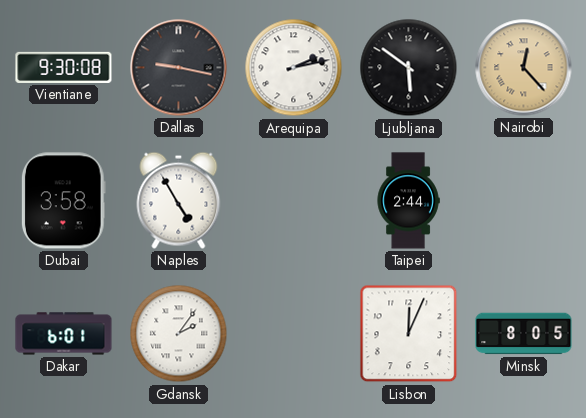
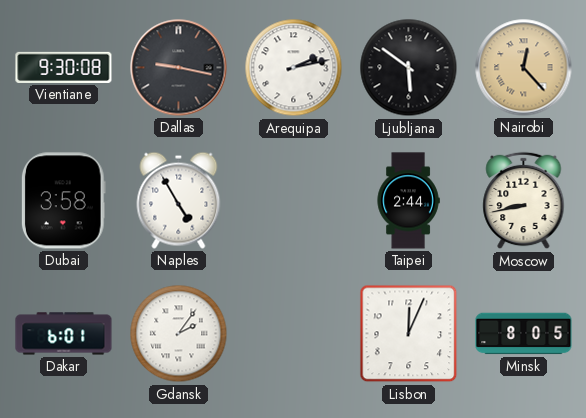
Moscow: none -> 8:43 (524, 201)
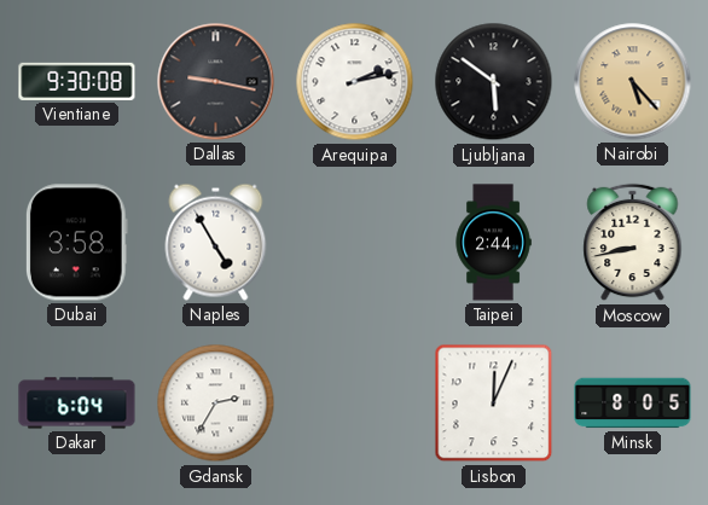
Nairobi: 12:23 -> 5:23 (633, 82)
Dakar: 6:01 -> 6:04 (77, 404)
Gdansk: 2:06 -> 2:35 (216, 404)
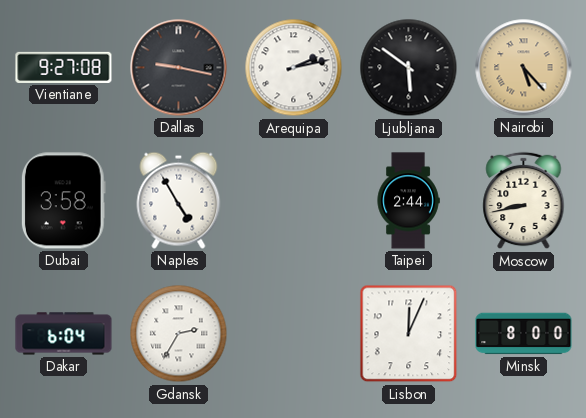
Vientiane: 9:30 -> 9:27 (64, 67)
Minsk: 8:05 -> 8:00 (524, 334)
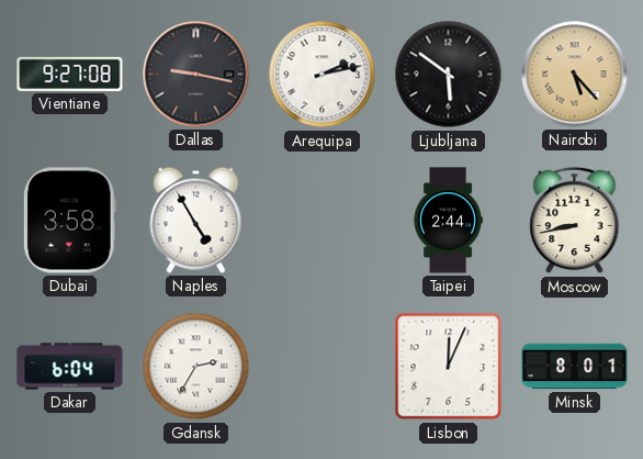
Minsk: 8:00 -> 8:01 (575, 367)
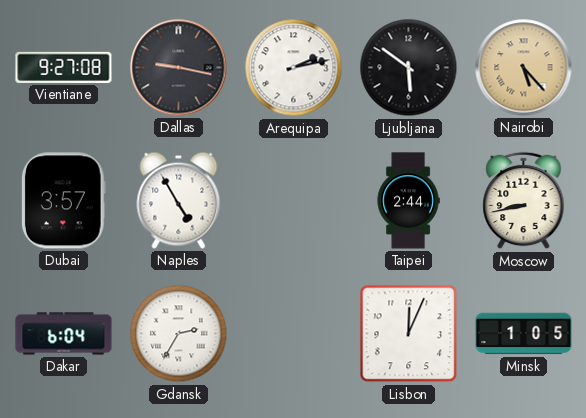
Dubai: 3:58 -> 3:57 (63, 201)
Minsk: 8:01 -> 1:05 (524, 334)
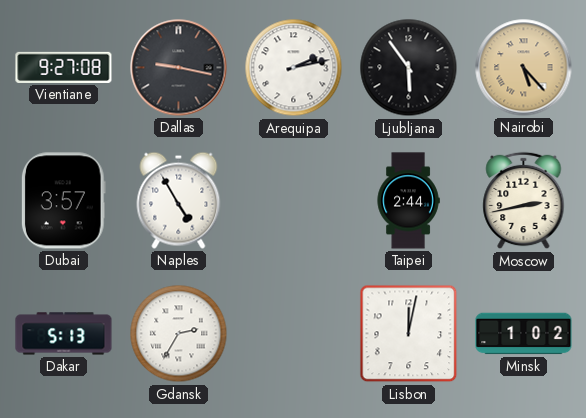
Ljubljana: 5:51 -> 5:54 (409, 68)
Moscow: 8:43 -> 2:43 (524, 201)
Dakar: 6:04 -> 5:13 (64, 334)
Lisbon: 12:04 -> 12:02 (409, 334)
Minsk: 1:05 -> 1:02 (524, 334)
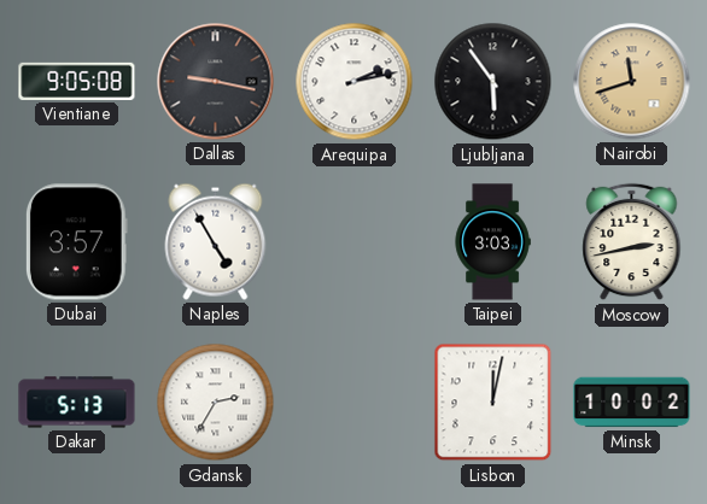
Vientiane: 9:27 -> 9:05 (77, 81)
Nairobi: 5:23 -> 11:42 (632, 82)
Taipei: 2:44 -> 3:03 (492, 242)
Minsk: 1:02 -> 10:02 (632, 403)
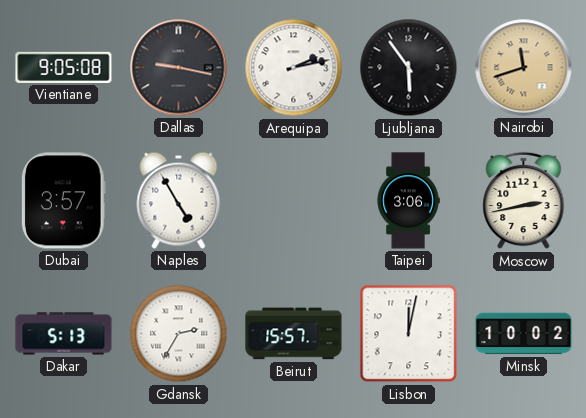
Taipei: 3:03 -> 3:06 (408, 201)
Beirut: none -> 15:57 (294, 334)
